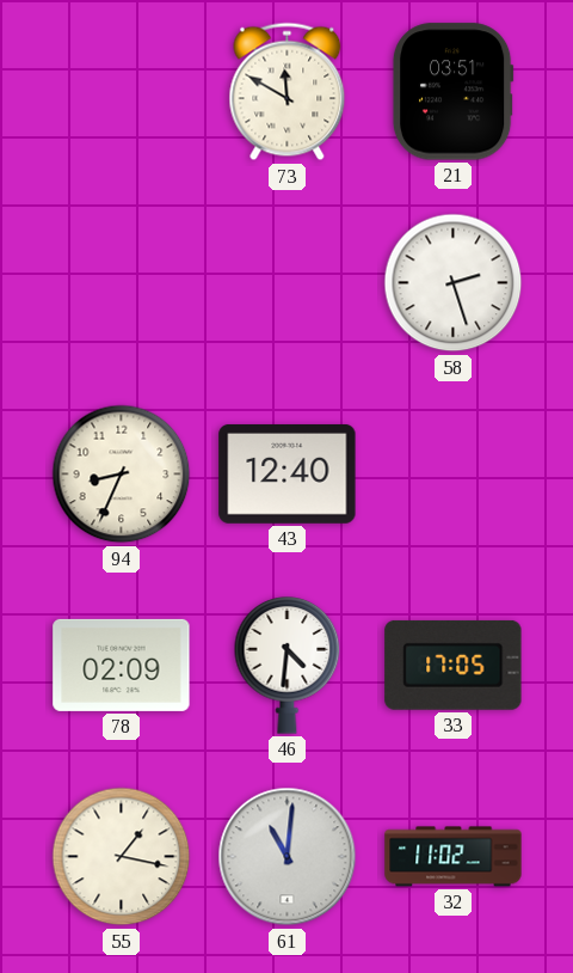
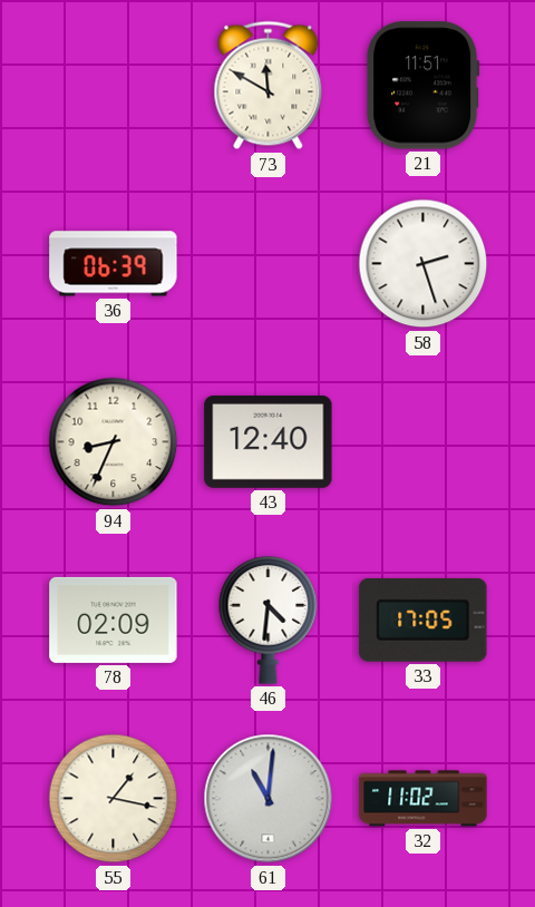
21: 03:51 -> 11:51 (422, 86)
36: none -> 06:39 (114, 264)
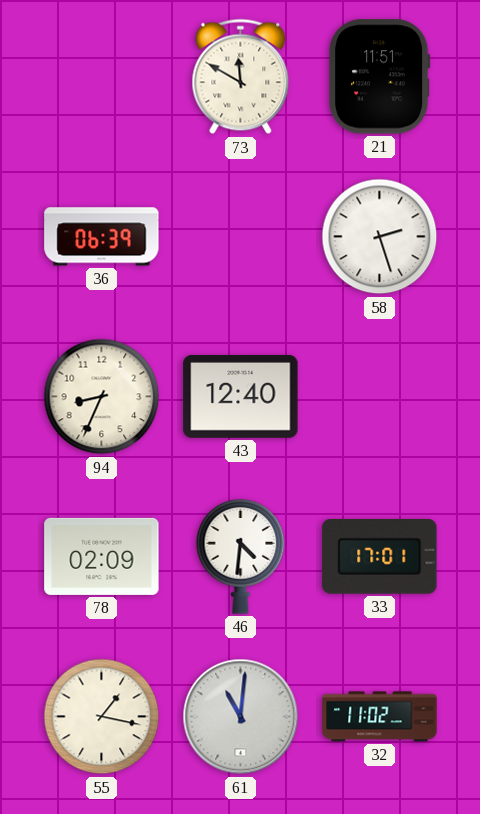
33: 17:05 -> 17:01 (380, 556)
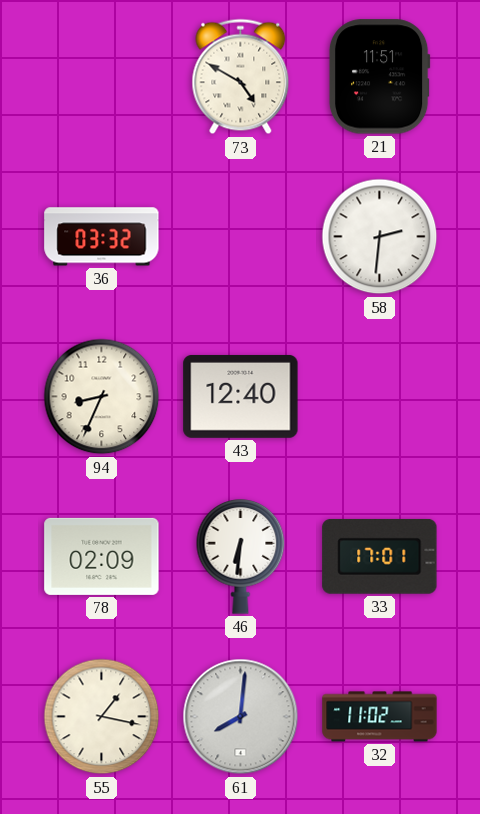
73: 11:50 -> 4:50 (241, 77)
36: 06:39 -> 03:32 (102, 237)
58: 2:27 -> 2:31 (380, 237)
46: 4:31 -> 6:31 (241, 557)
61: 11:01 -> 8:01 (241, 717)
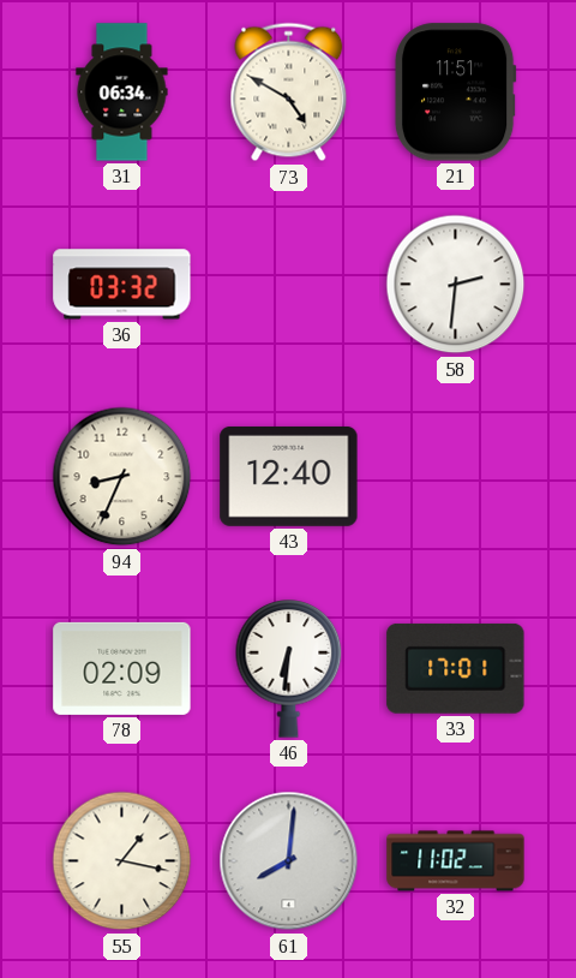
31: none -> 06:34 (122, 93)
